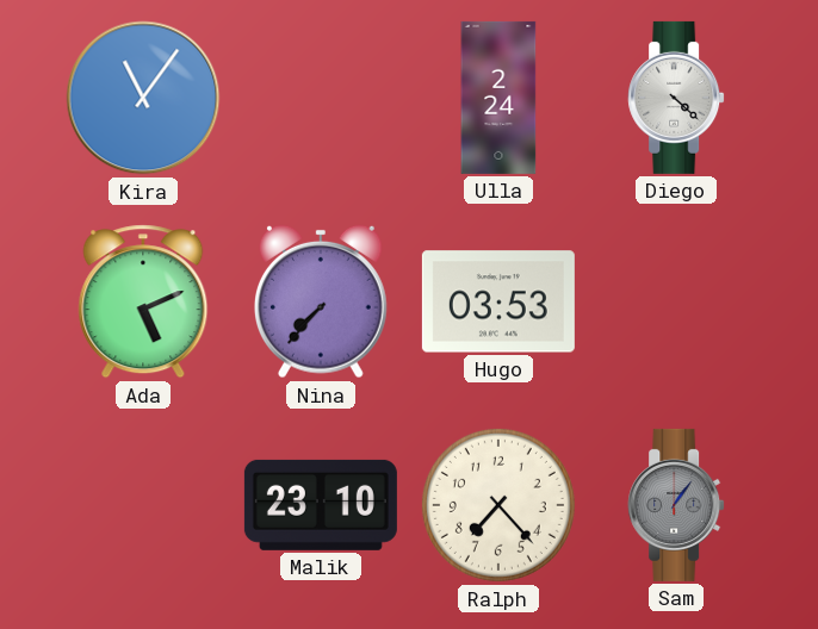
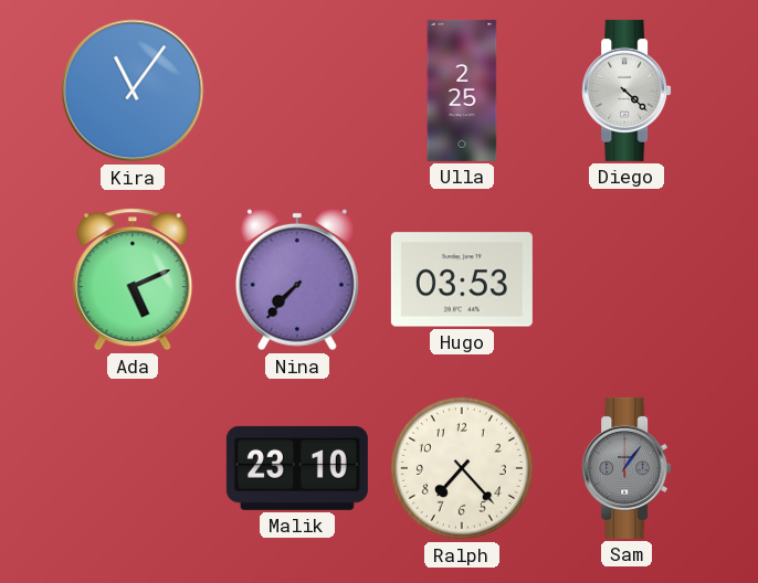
Ulla: 2:24 -> 2:25 (462, 91)
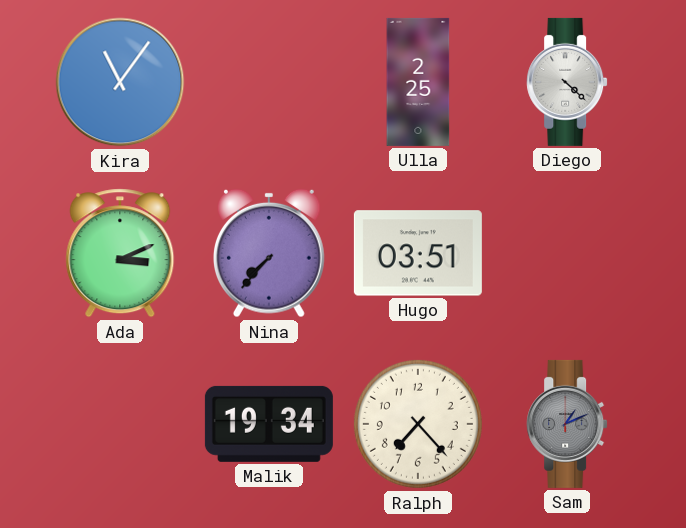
Ada: 5:11 -> 3:11 (120, 253)
Hugo: 03:53 -> 03:51 (418, 253)
Malik: 23:10 -> 19:34 (269, 424)
Sam: 1:06 -> 1:11 (567, 424)
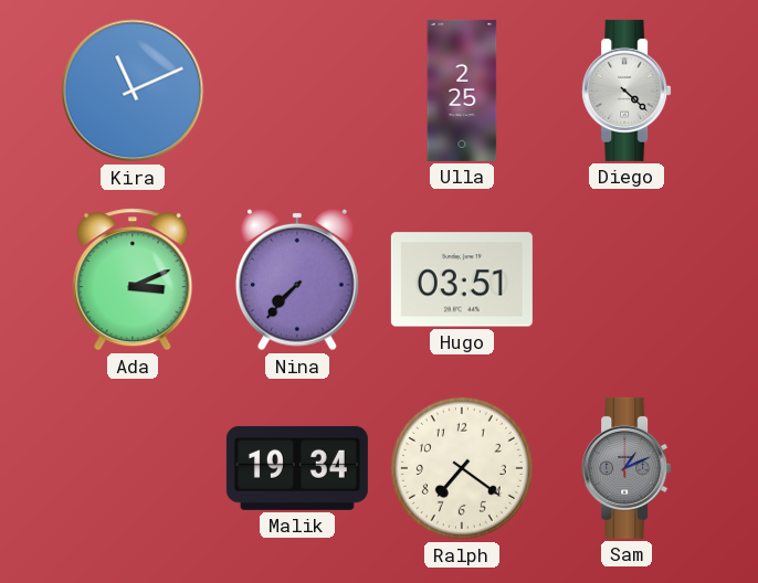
Kira: 11:06 -> 11:11 (133, 91)
Ralph: 7:23 -> 7:21 (462, 468)
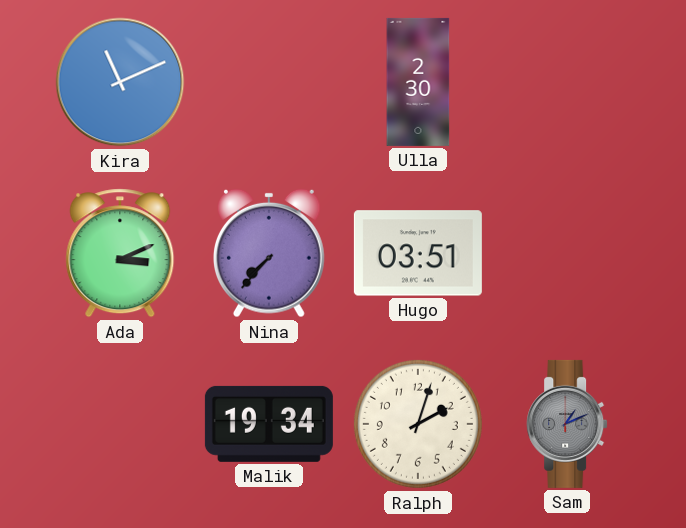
Ulla: 2:25 -> 2:30 (418, 82)
Diego: 4:22 -> none (627, 91)
Ralph: 7:21 -> 2:03 (418, 424)
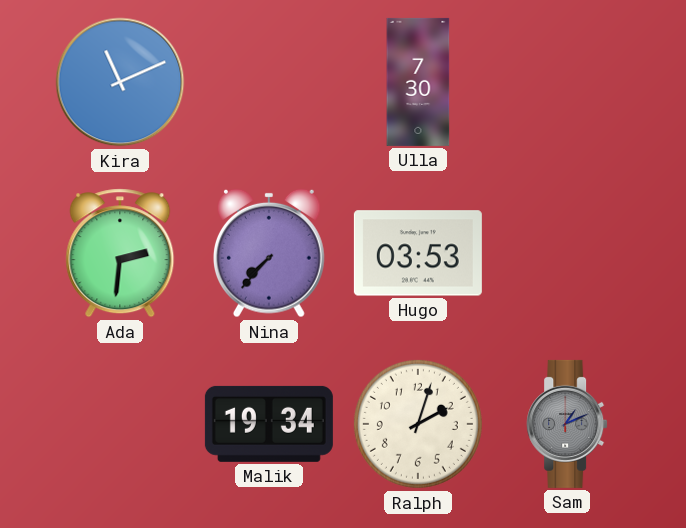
Ulla: 2:30 -> 7:30 (418, 82)
Ada: 3:11 -> 2:31 (120, 253)
Hugo: 03:51 -> 03:53 (418, 253)
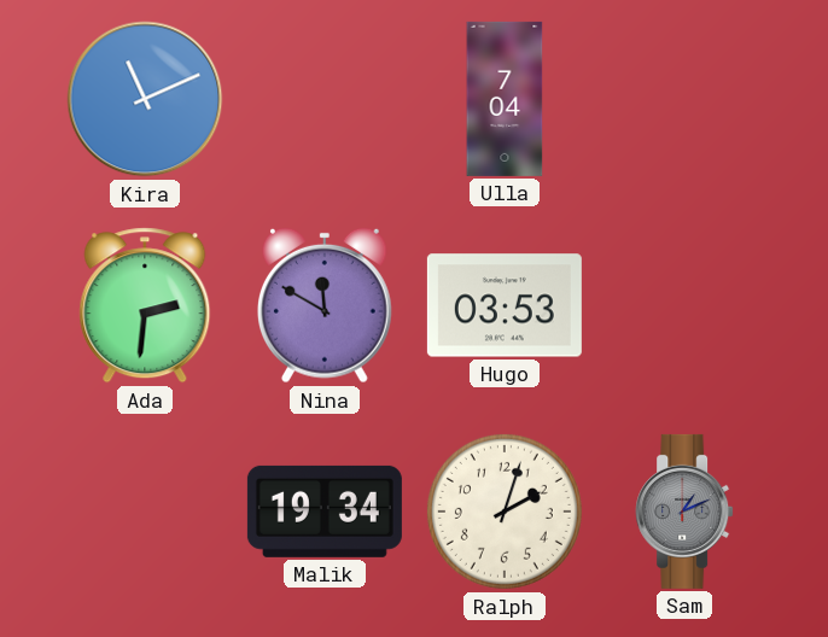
Ulla: 7:30 -> 7:04 (505, 99)
Nina: 7:37 -> 11:50 (326, 305)
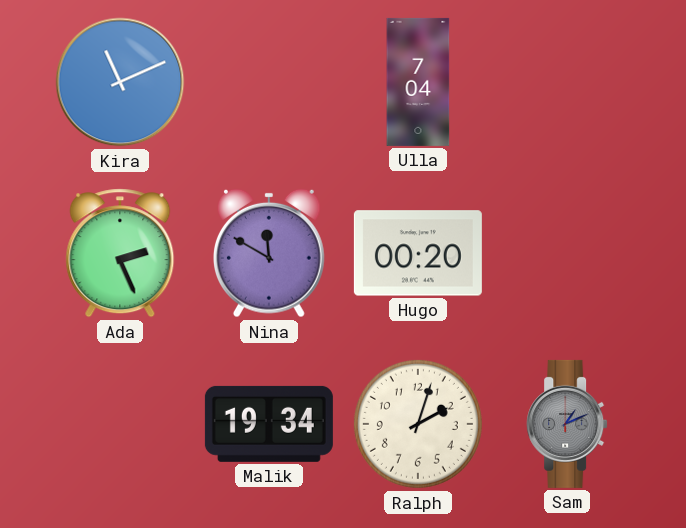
Ada: 2:31 -> 2:26 (120, 253)
Hugo: 03:53 -> 00:20 (418, 253)
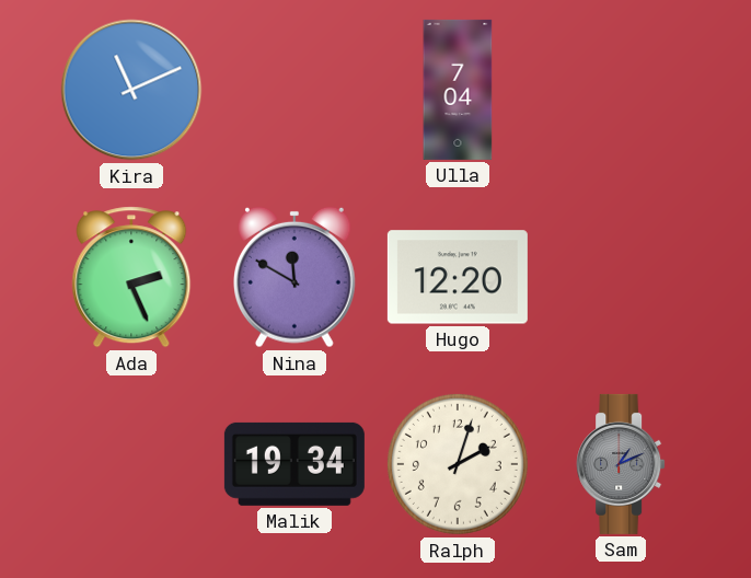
Hugo: 00:20 -> 12:20 (458, 277)
